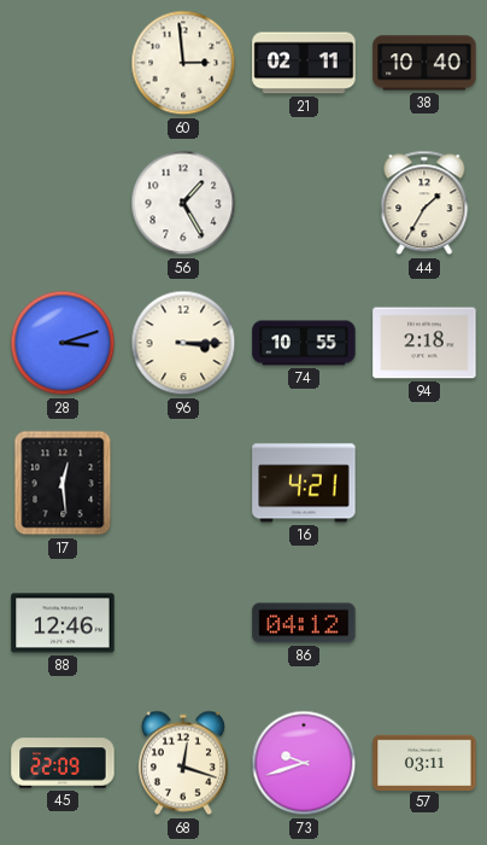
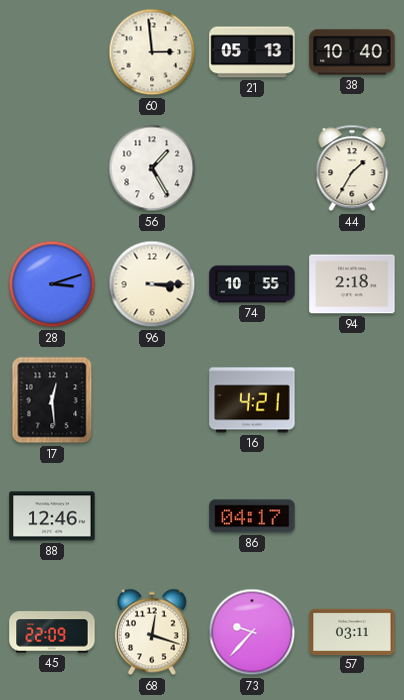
21: 02:11 -> 05:13 (252, 52)
86: 04:12 -> 04:17 (252, 516)
73: 9:42 -> 9:37 (252, 632)
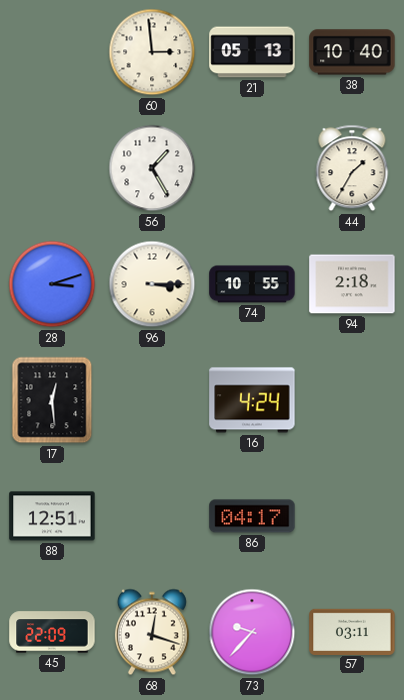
16: 4:21 -> 4:24 (252, 400)
88: 12:46 -> 12:51 (52, 516)
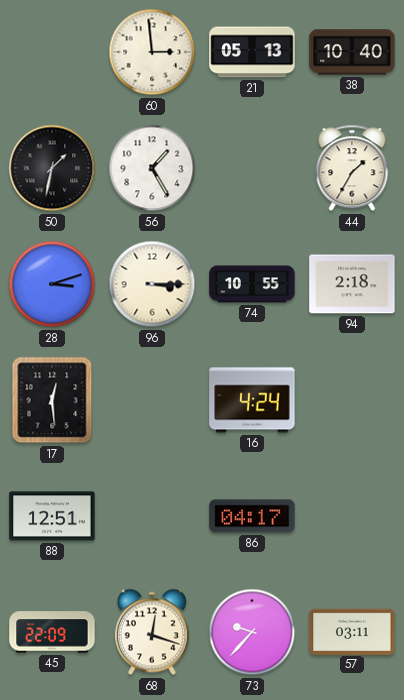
50: none -> 1:32 (52, 168)
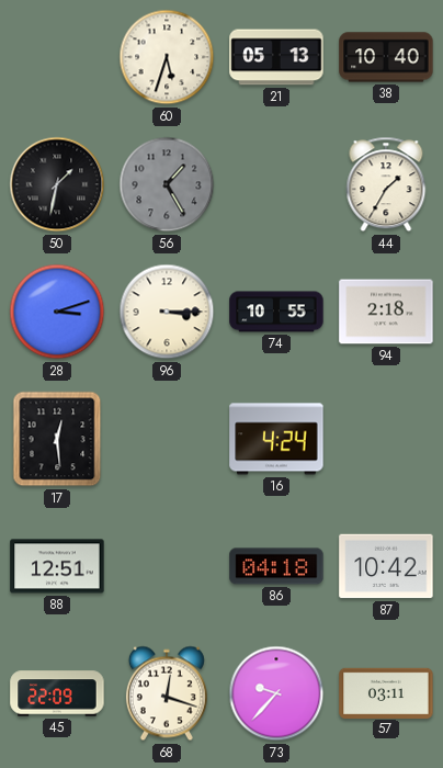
60: 2:59 -> 5:33 (167, 57)
56 dial: white -> grey (167, 184)
86: 04:17 -> 04:18 (276, 566)
87: none -> 10:42 (386, 566)
